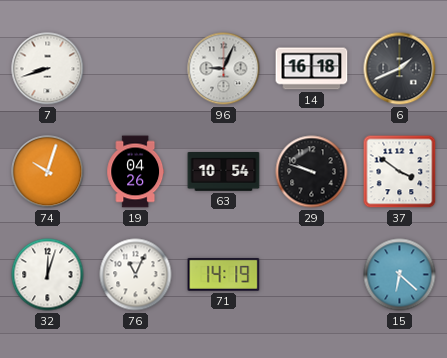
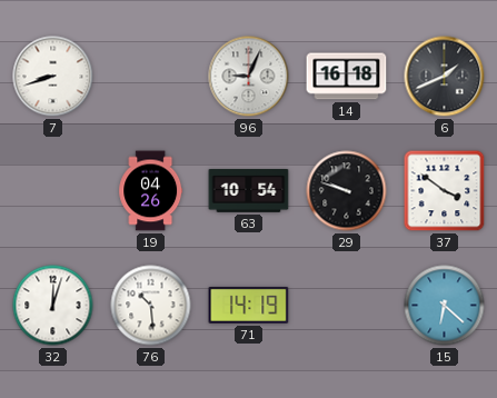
74: 10:03 -> none (48, 172)
76: 11:04 -> 10:29 (151, 306)
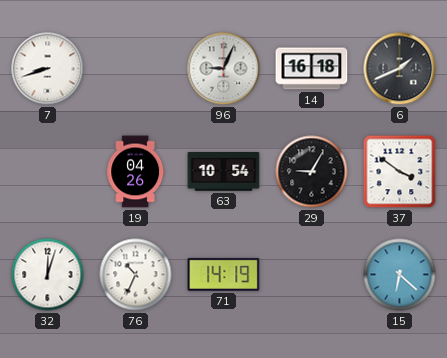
29: 9:48 -> 9:05 (312, 172)
76: 10:29 -> 10:34 (136, 275)
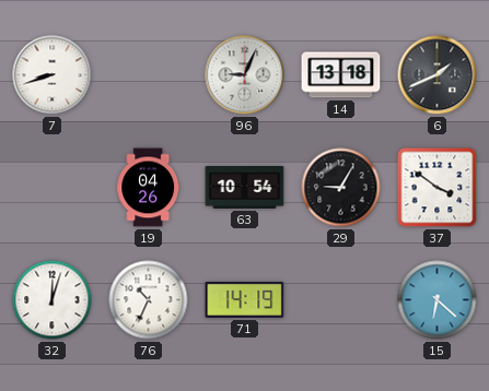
14: 16:18 -> 13:18 (341, 75)
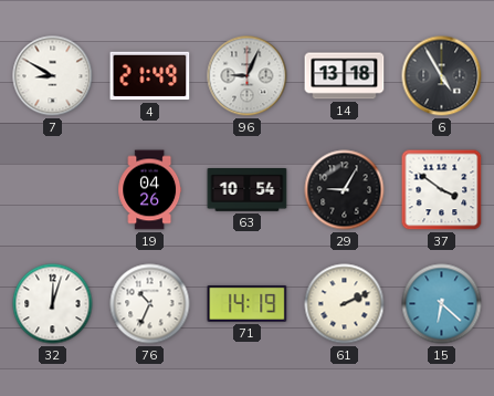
7: 8:42 -> 8:50 (53, 76)
4: none -> 21:49 (150, 76)
6: 1:41 -> 4:55 (442, 76)
61: none -> 2:11 (345, 304)
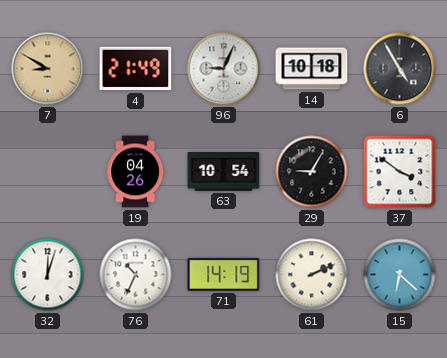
7 dial: white -> champagne (48, 69)
14: 13:18 -> 10:18 (312, 69)
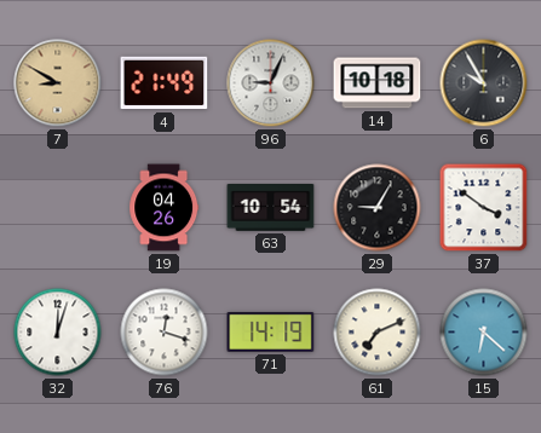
6: 4:55 -> 9:55 (484, 83)
76: 10:34 -> 12:18 (165, 333)
61: 2:11 -> 7:11 (378, 333)
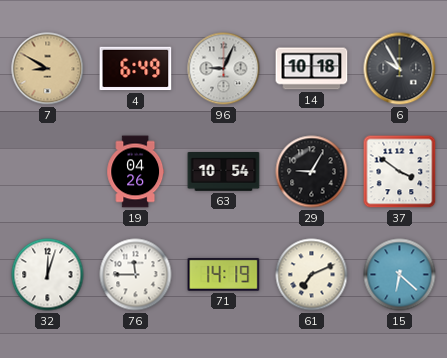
4: 21:49 -> 6:49 (136, 69)
76: 12:18 -> 11:45 (136, 275)
